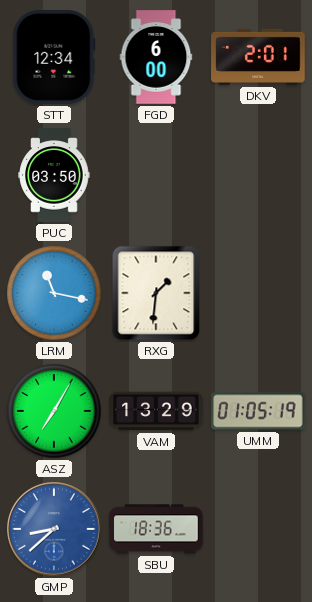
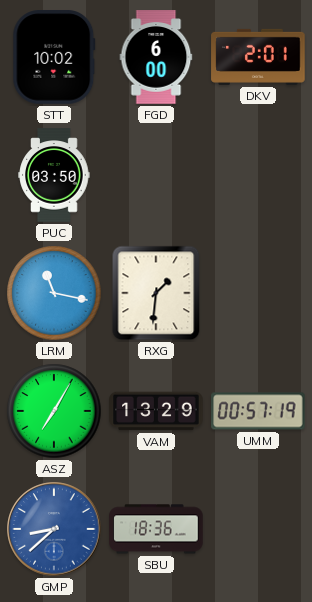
STT: 12:34 -> 10:02 (54, 57)
UMM: 01:05 -> 00:57 (258, 411)
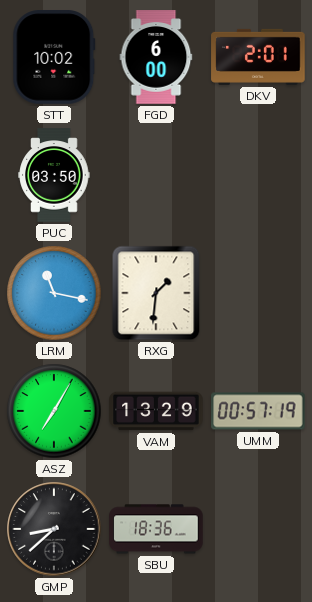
GMP dial: blue -> black (54, 529)
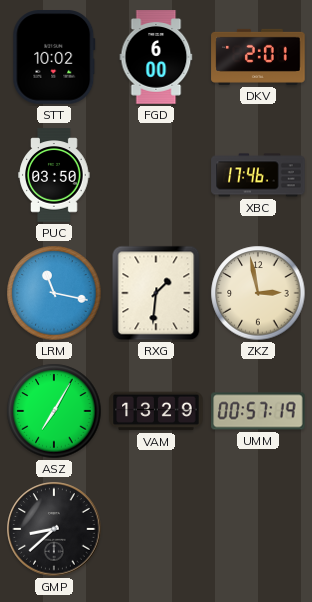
XBC: none -> 17:46 (258, 175)
ZKZ: none -> 2:58 (258, 293)
SBU: 18:36 -> none (156, 529)
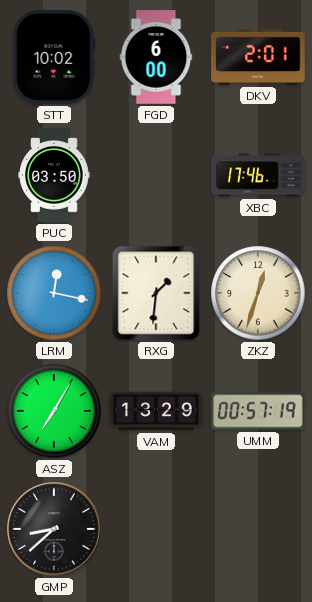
LRM: 11:17 -> 12:17 (54, 293)
ZKZ: 2:58 -> 12:33 (258, 293)
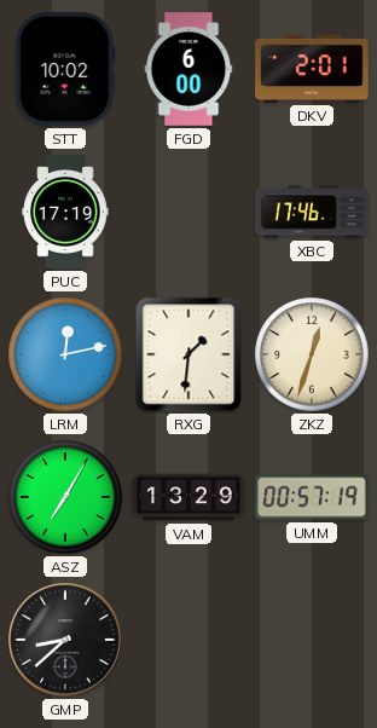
PUC: 03:50 -> 17:19 (65, 212)
LRM: 12:17 -> 12:13 (65, 354)
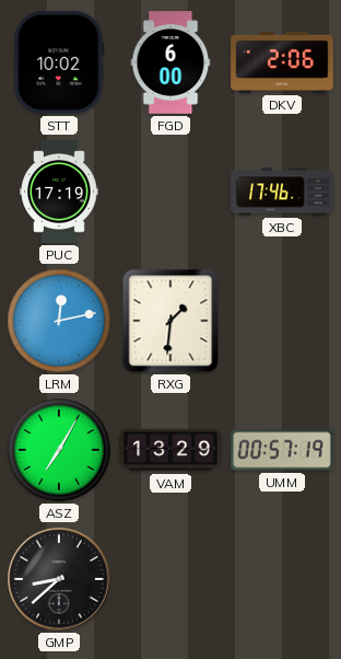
DKV: 2:01 -> 2:06 (282, 62)
ZKZ: 12:33 -> none (312, 354)
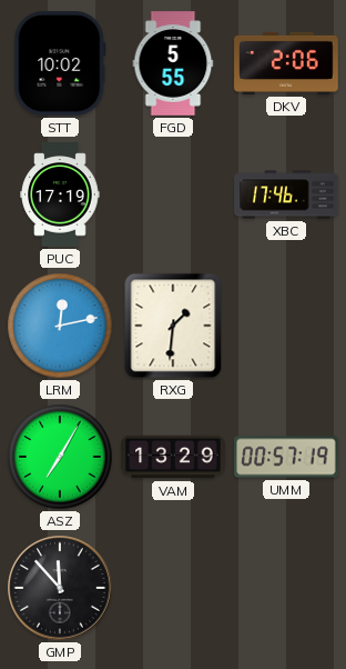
FGD: 6:00 -> 5:55 (173, 63)
GMP: 8:38 -> 11:53 (60, 588)
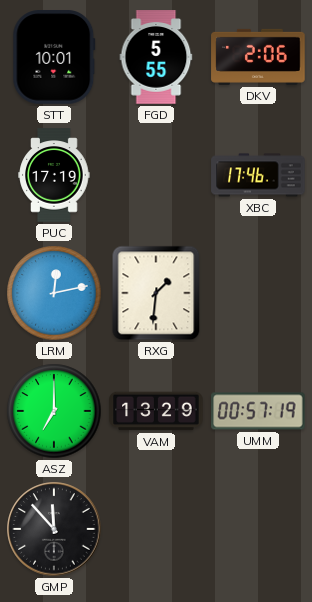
STT: 10:02 -> 10:01 (54, 57)
ASZ: 7:05 -> 7:00 (54, 411)
